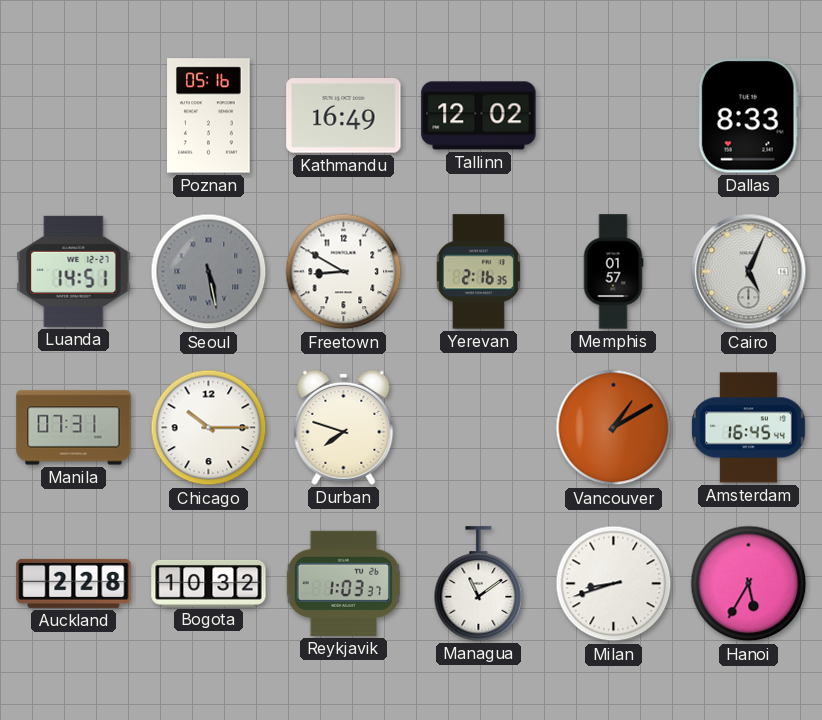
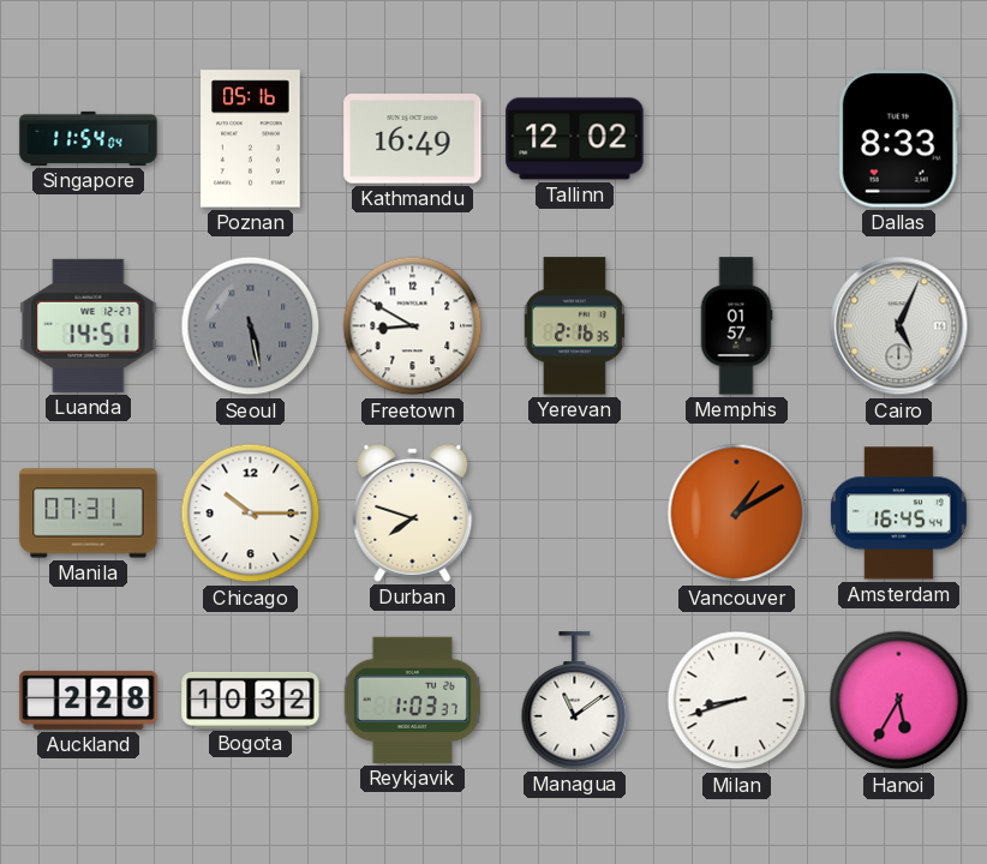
Singapore: none -> 11:54 (89, 138)
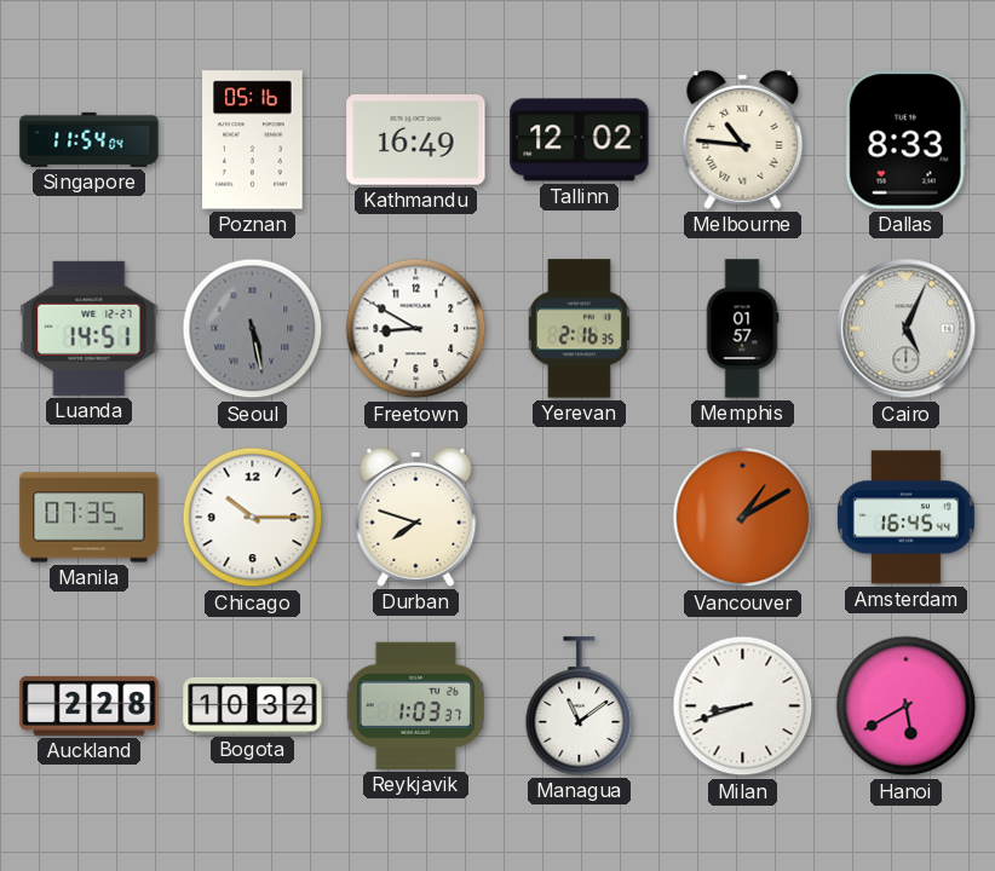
Melbourne: none -> 10:46 (743, 139)
Manila: 07:31 -> 07:35 (90, 518)
Hanoi: 5:35 -> 5:40 (907, 706)
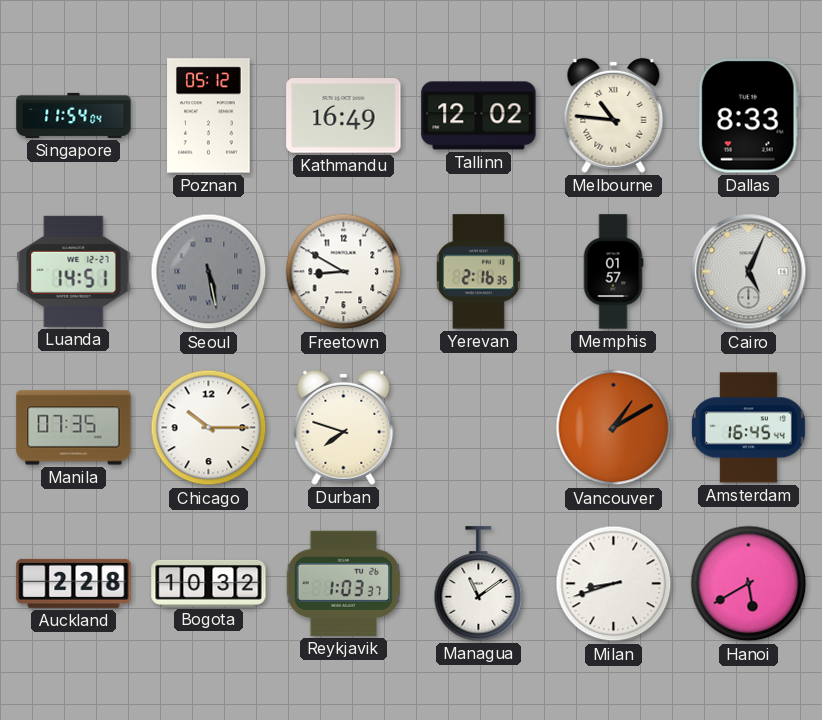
Poznan: 05:16 -> 05:12 (209, 116)
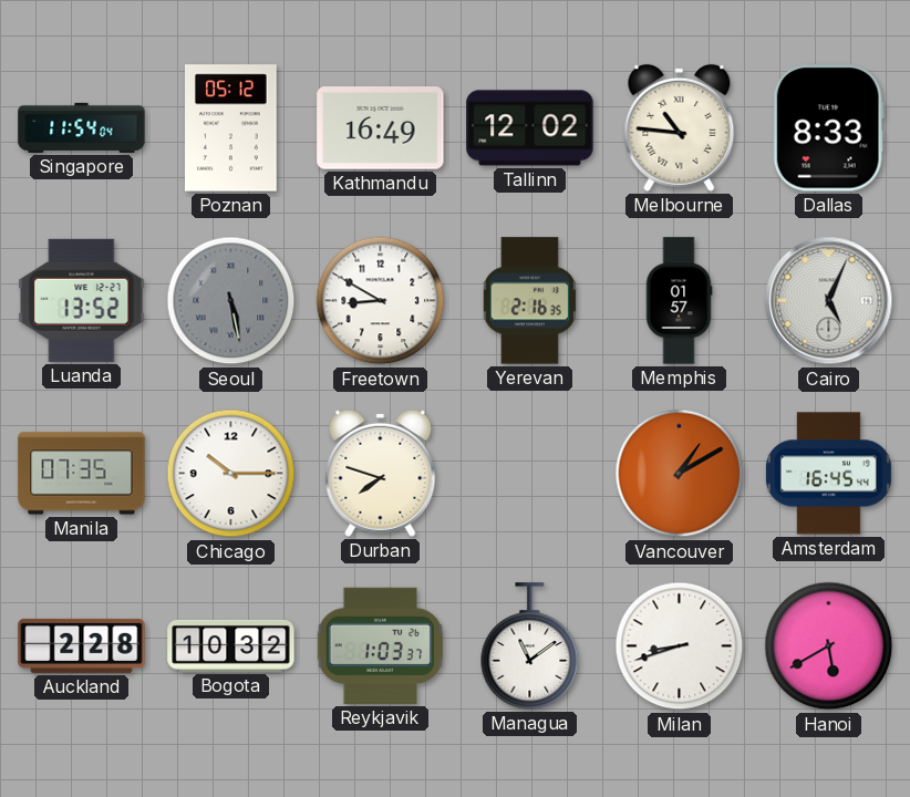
Luanda: 14:51 -> 13:52 (82, 300)
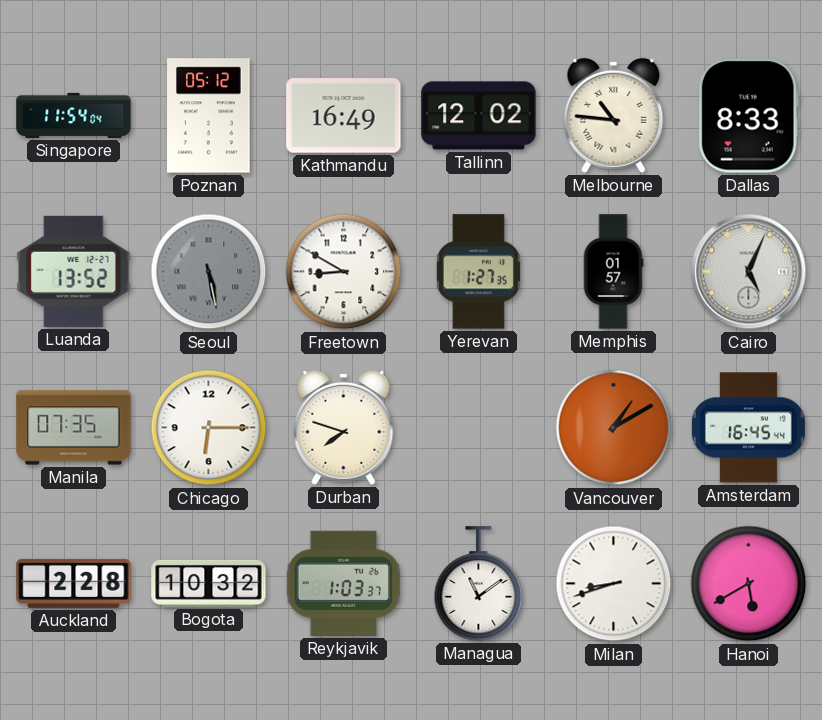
Yerevan: 2:16 -> 1:27 (478, 272)
Chicago: 10:15 -> 6:15 (209, 428)
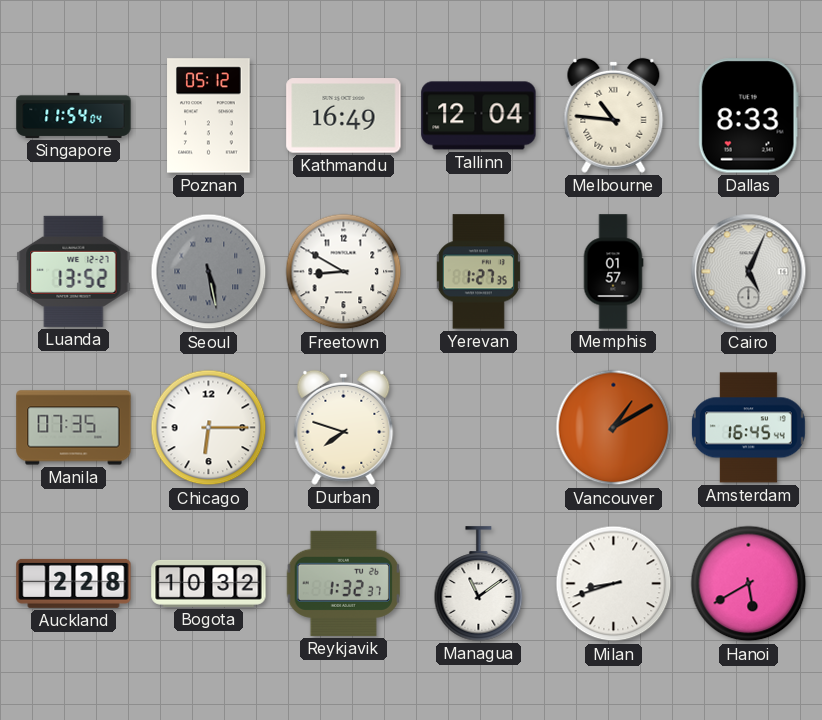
Tallinn: 12:02 -> 12:04 (479, 116)
Reykjavik: 1:03 -> 1:32 (343, 583)
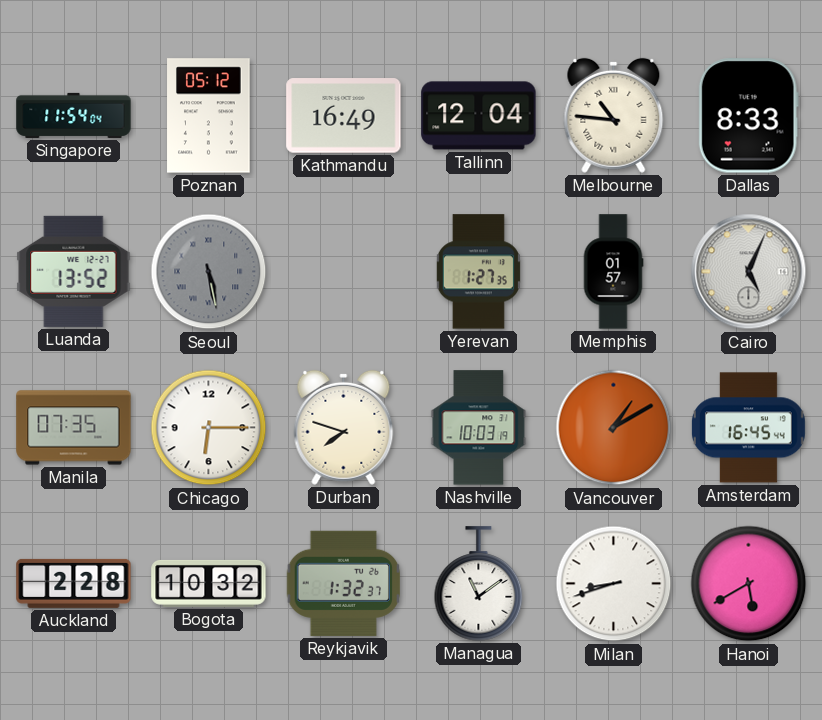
Freetown: 8:50 -> none (344, 272)
Nashville: none -> 10:03 (479, 428)
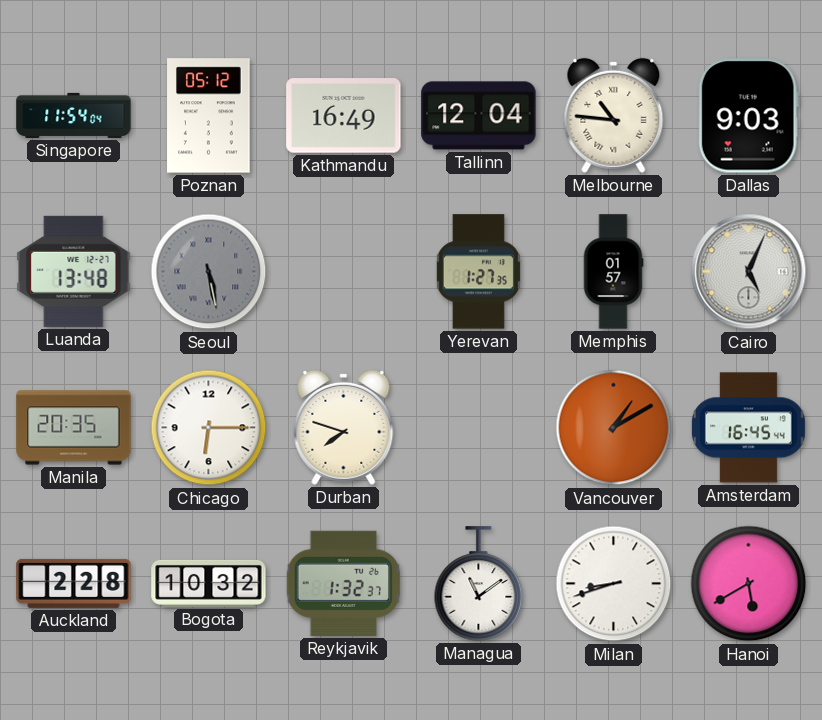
Dallas: 8:33 -> 9:03 (748, 116)
Luanda: 13:52 -> 13:48 (74, 271)
Manila: 07:35 -> 20:35 (74, 428)
Nashville: 10:03 -> none (479, 428)
